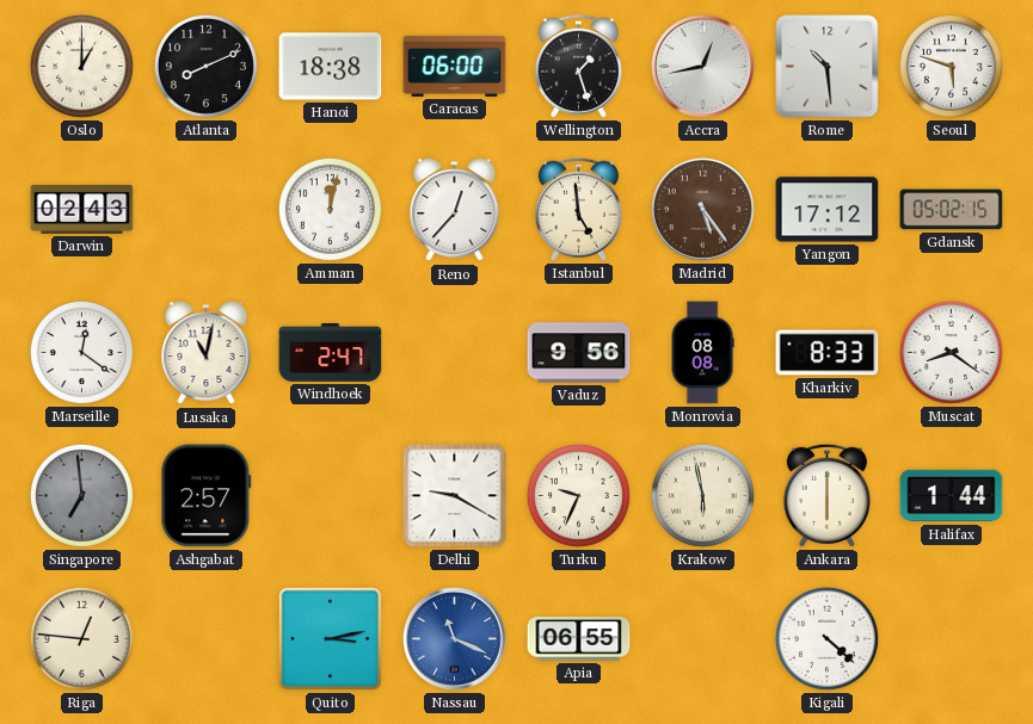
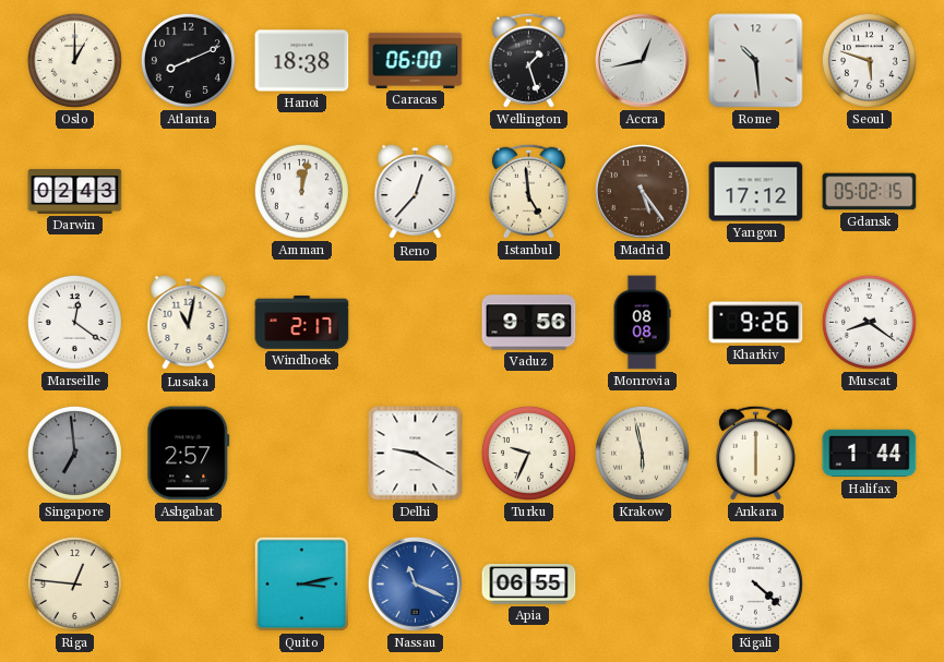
Windhoek: 2:47 -> 2:17 (302, 323)
Kharkiv: 8:33 -> 9:26 (756, 323)
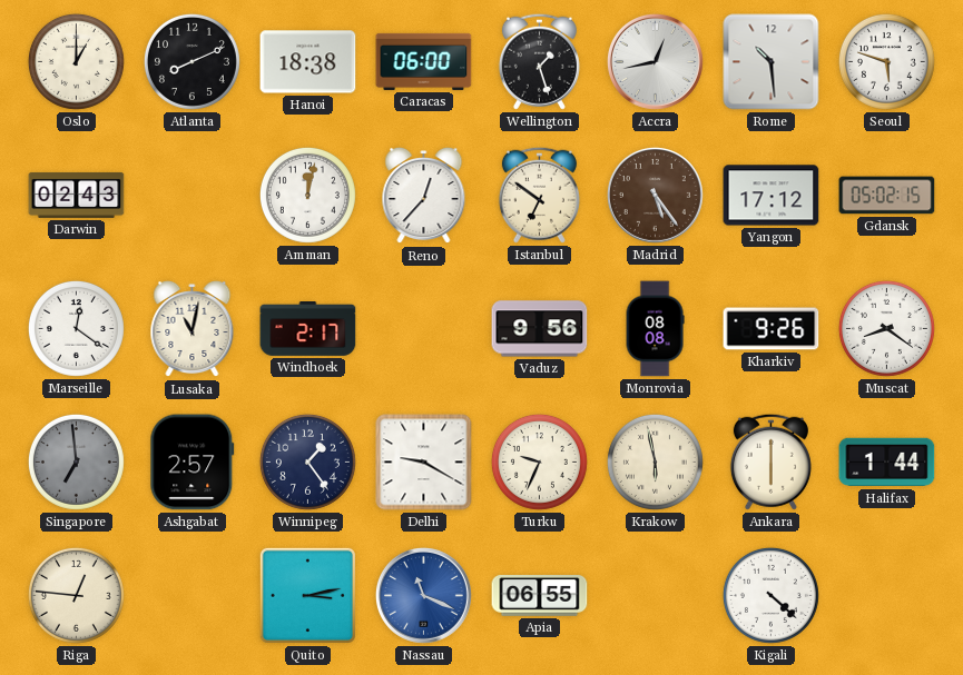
Istanbul: 4:59 -> 6:51 (539, 195)
Winnipeg: none -> 1:24 (307, 461)
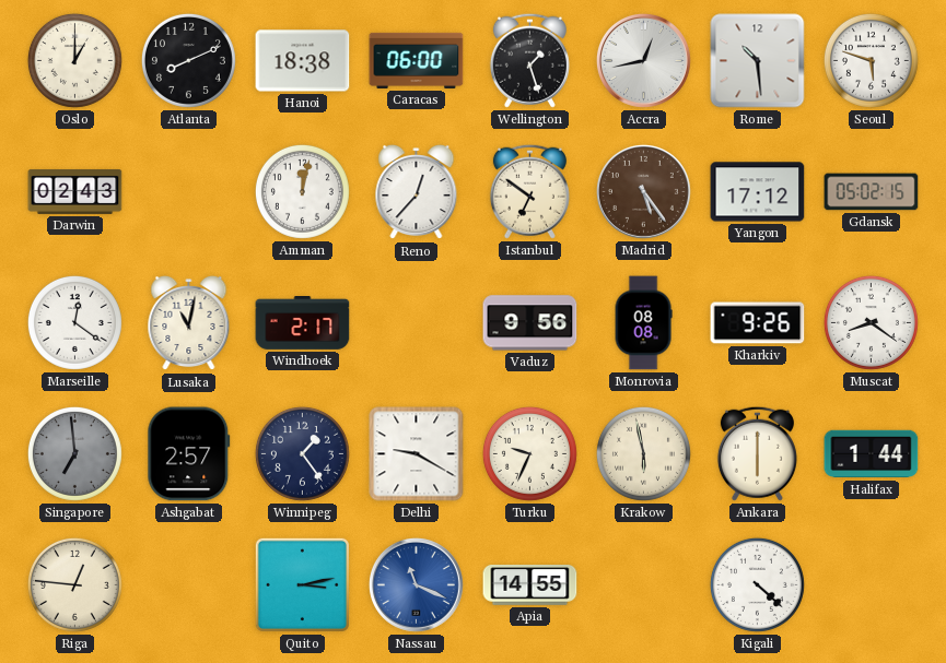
Apia: 06:55 -> 14:55 (530, 585)
